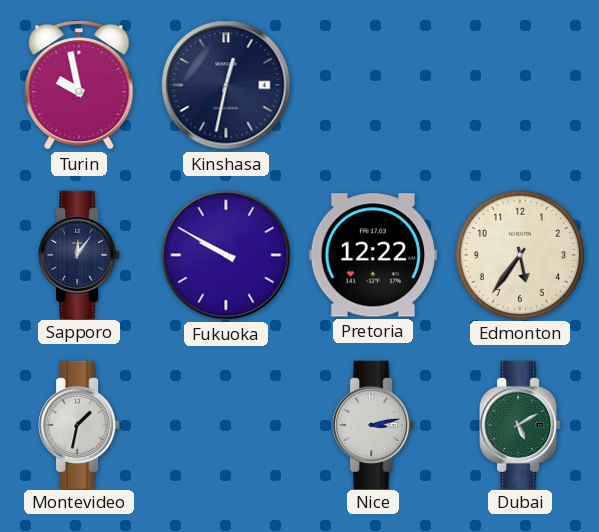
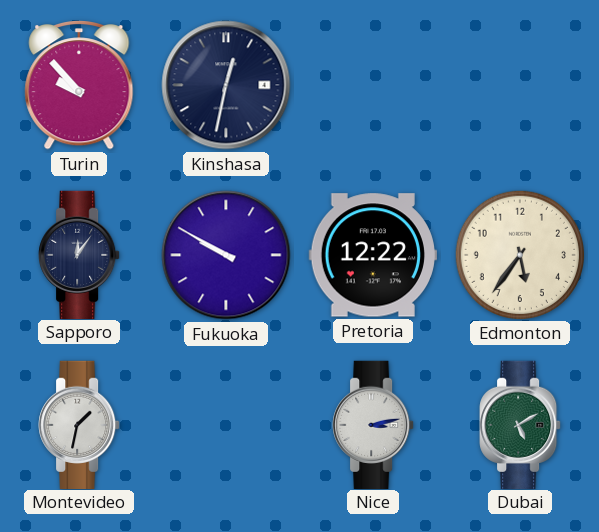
Turin: 9:58 -> 9:53 (79, 86)
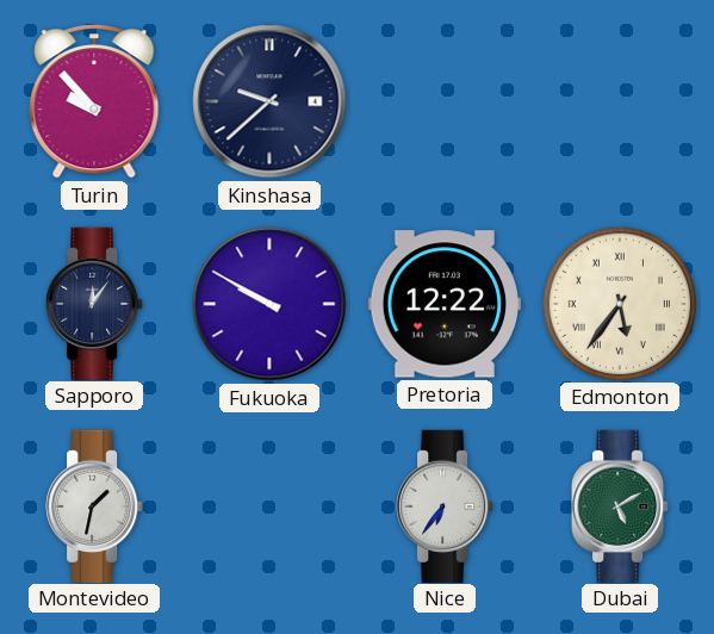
Kinshasa: 12:32 -> 9:38 (269, 101)
Edmonton numerals: Arabic -> Roman (619, 303)
Nice: 3:13 -> 6:36 (445, 505)
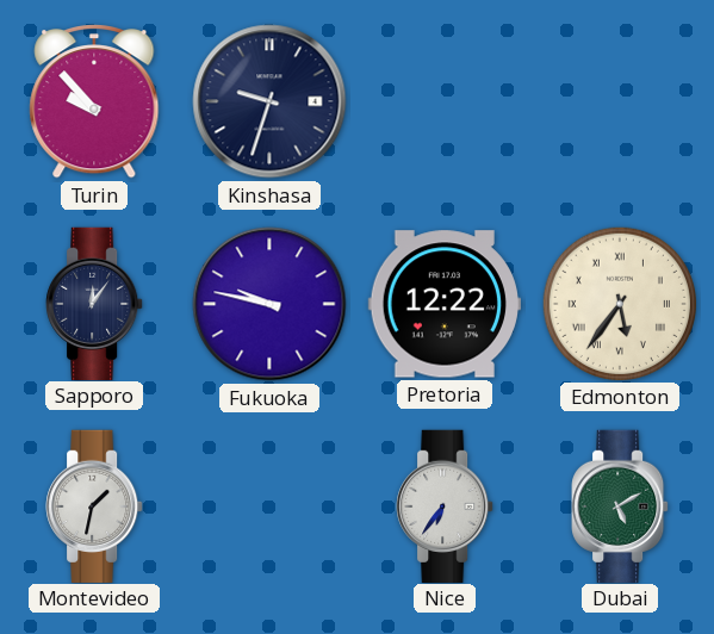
Kinshasa: 9:38 -> 9:33 (269, 101)
Fukuoka: 9:50 -> 9:47 (269, 304)
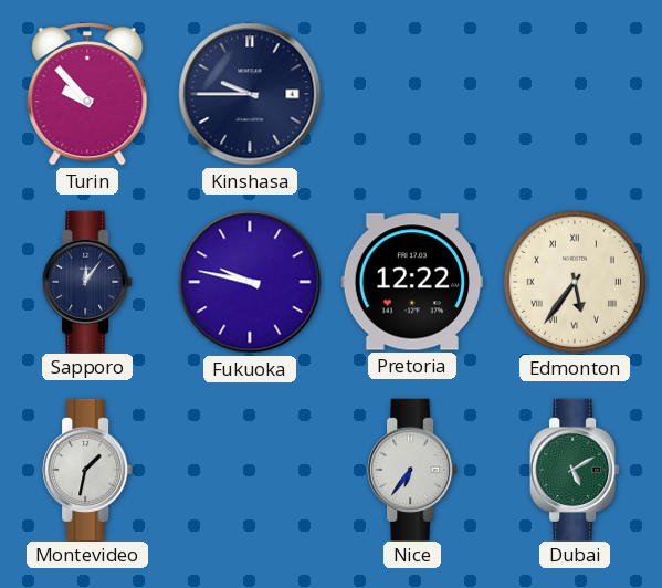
Kinshasa: 9:33 -> 9:45 (250, 94)
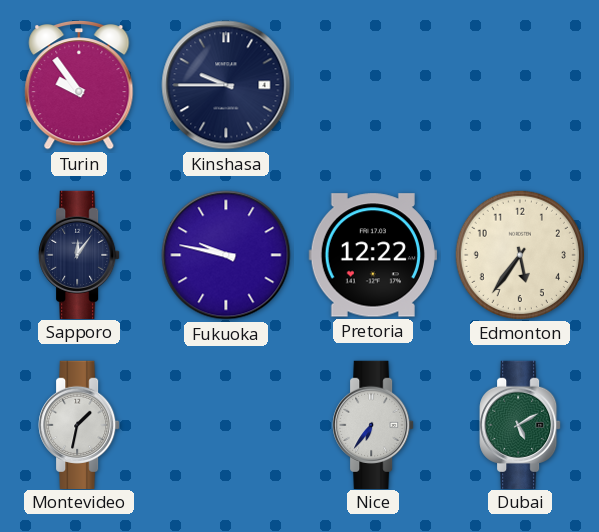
Turin: 9:53 -> 9:54 (79, 86)
Edmonton numerals: Roman -> Arabic (519, 254)
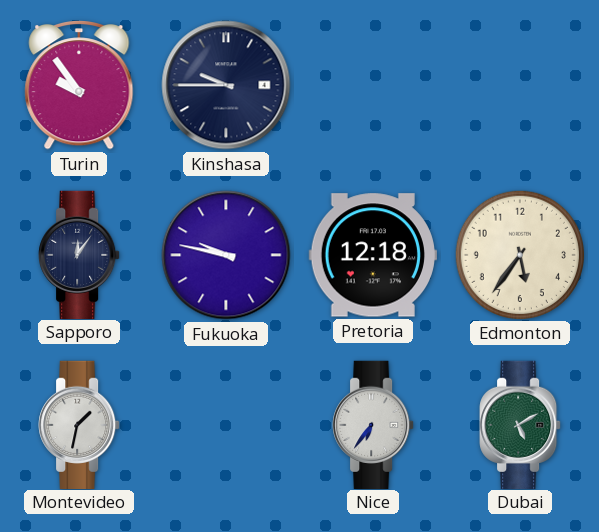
Pretoria: 12:22 -> 12:18 (372, 255)
